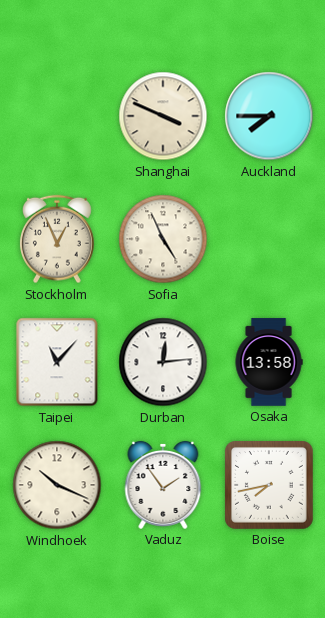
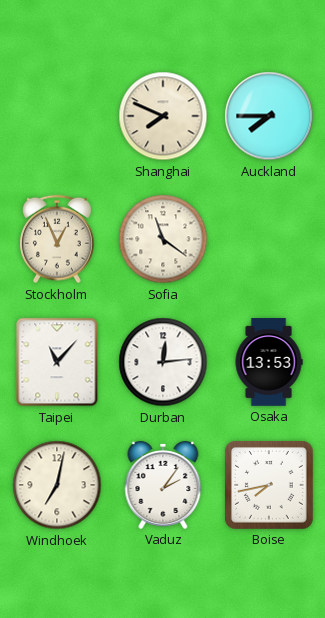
Shanghai: 3:49 -> 7:49 (163, 116)
Sofia: 4:56 -> 11:21 (163, 239)
Osaka: 13:58 -> 13:53 (269, 362)
Windhoek: 10:19 -> 7:02 (57, 485)
Vaduz: 1:54 -> 2:06 (163, 485)
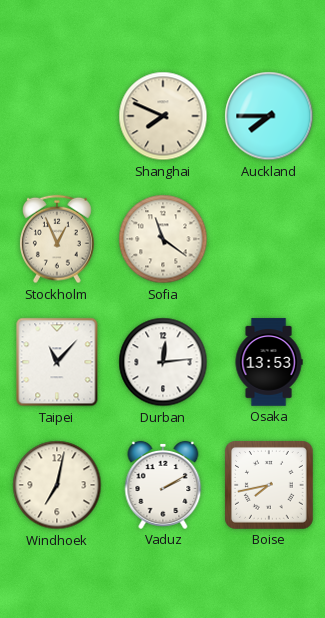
Vaduz: 2:06 -> 2:10 (163, 485)
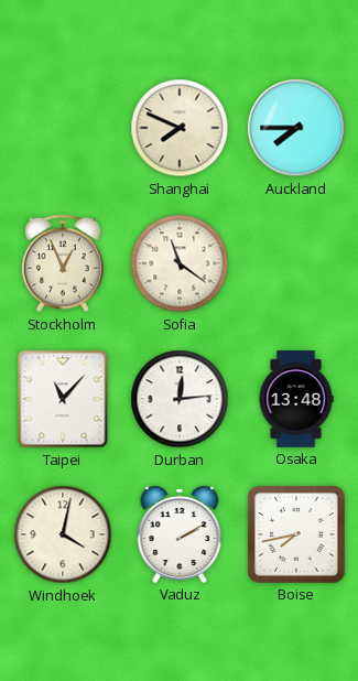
Osaka: 13:53 -> 13:48 (296, 399)
Windhoek: 7:02 -> 4:02 (63, 534)
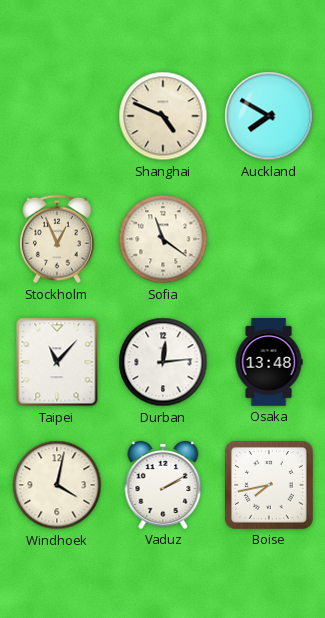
Shanghai: 7:49 -> 4:49 (163, 116)
Auckland: 7:45 -> 7:50 (269, 116)
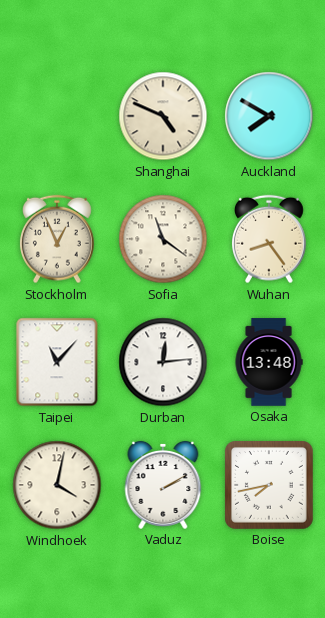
Wuhan: none -> 8:24 (269, 239)
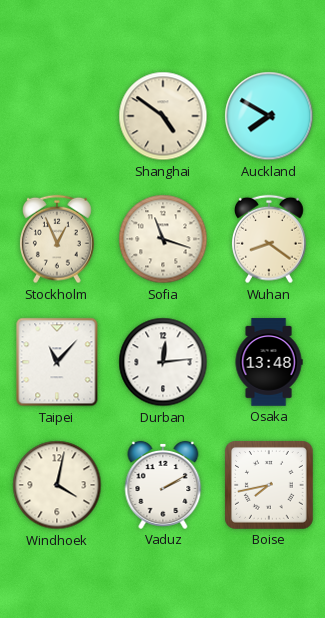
Shanghai: 4:49 -> 4:51 (163, 116)
Sofia: 11:21 -> 11:18 (163, 239)
Wuhan: 8:24 -> 8:21 (269, 239)
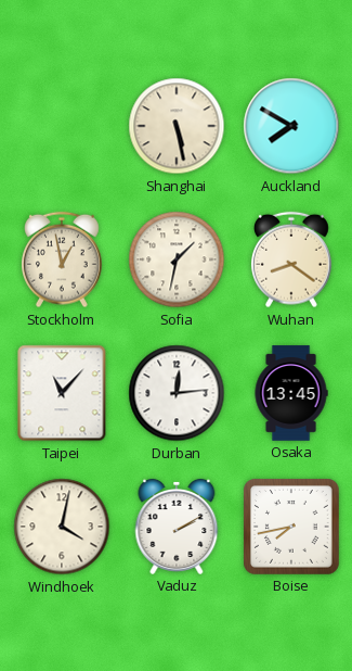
Shanghai: 4:51 -> 5:28 (177, 126)
Stockholm: 12:56 -> 12:58 (62, 259)
Sofia: 11:18 -> 1:32 (177, 259)
Osaka: 13:48 -> 13:45 (291, 393)
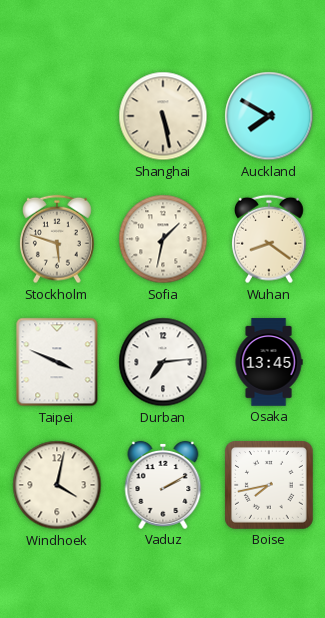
Stockholm: 12:58 -> 5:48 (57, 239)
Taipei: 11:07 -> 3:49 (57, 362)
Durban: 12:14 -> 7:14 (163, 362)
